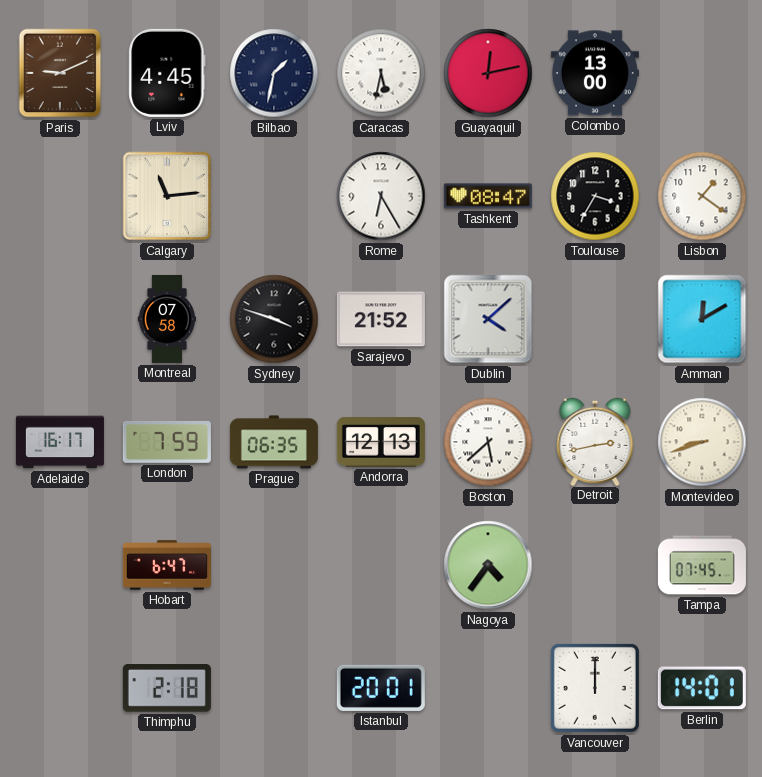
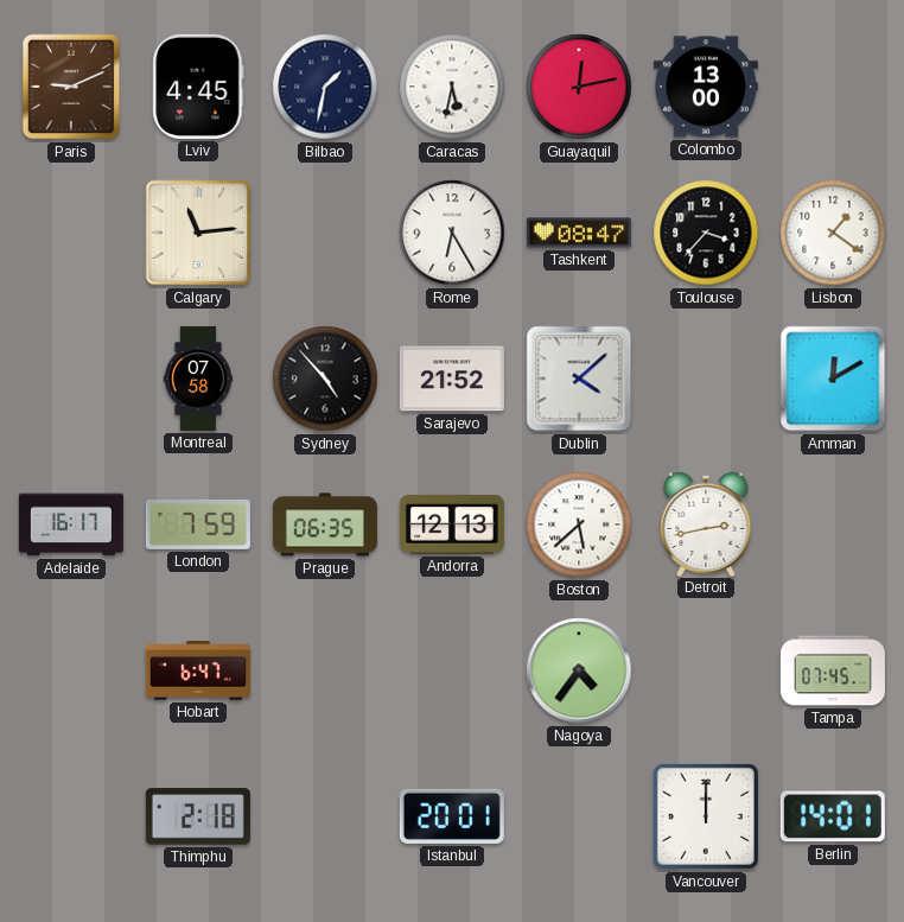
Toulouse: 3:35 -> 3:37 (706, 233)
Sydney: 3:48 -> 4:53 (325, 379)
Montevideo: 8:42 -> none (702, 442)
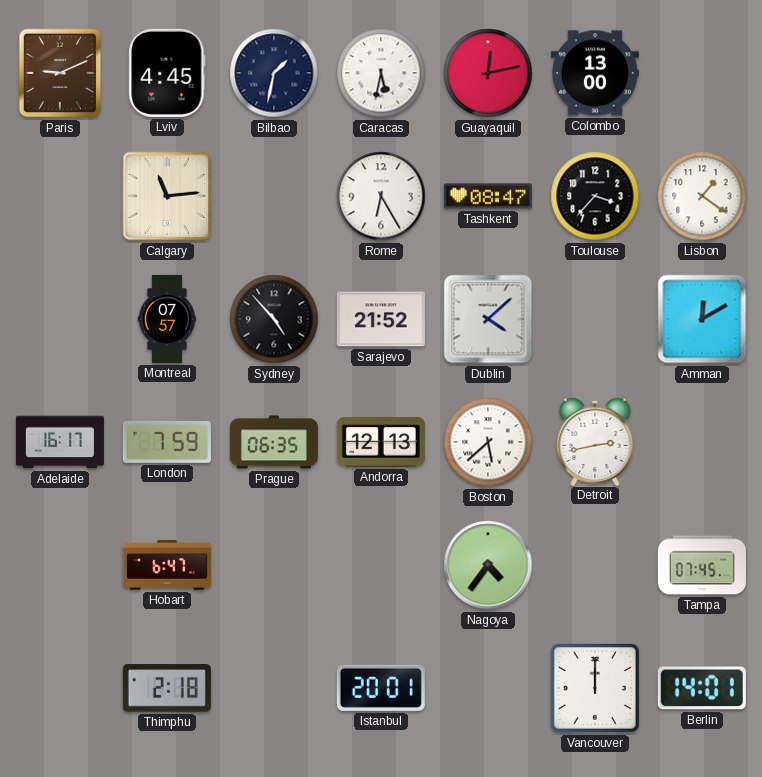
Montreal: 07:58 -> 07:57 (167, 319)
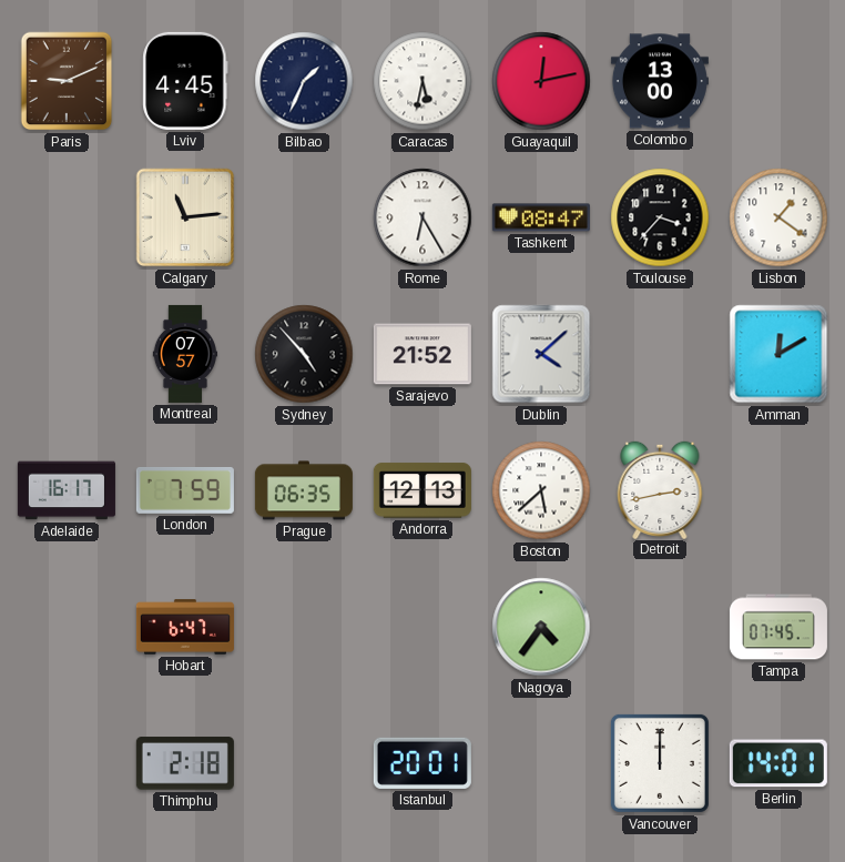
Bilbao: 1:32 -> 1:34 (304, 81)
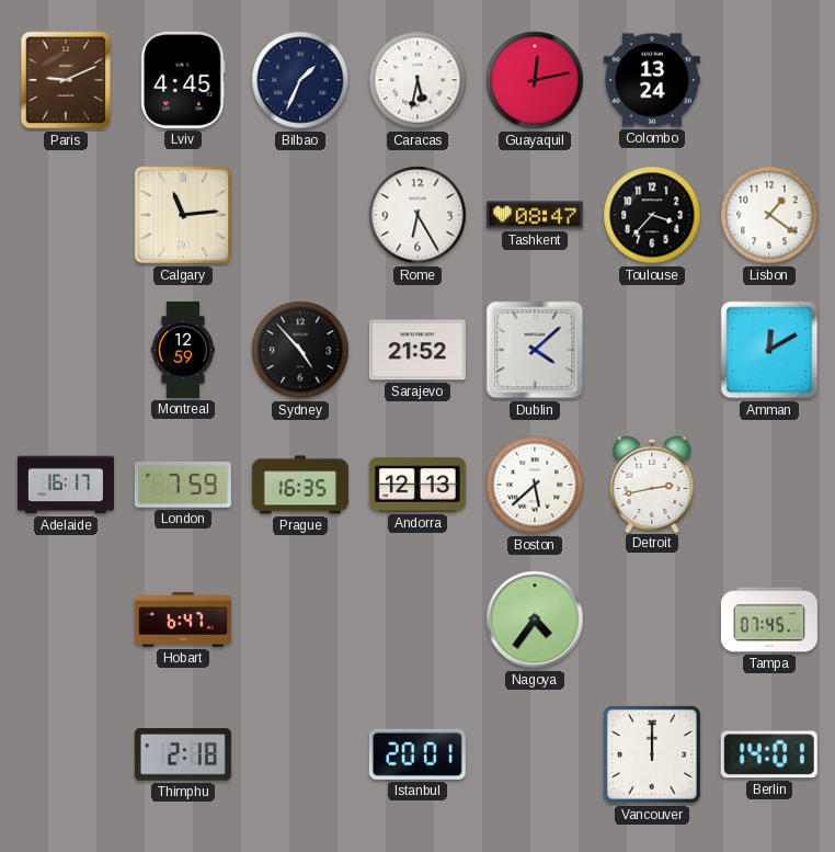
Colombo: 13:00 -> 13:24 (652, 80)
Montreal: 07:57 -> 12:59 (183, 350)
Prague: 06:35 -> 16:35 (300, 485)
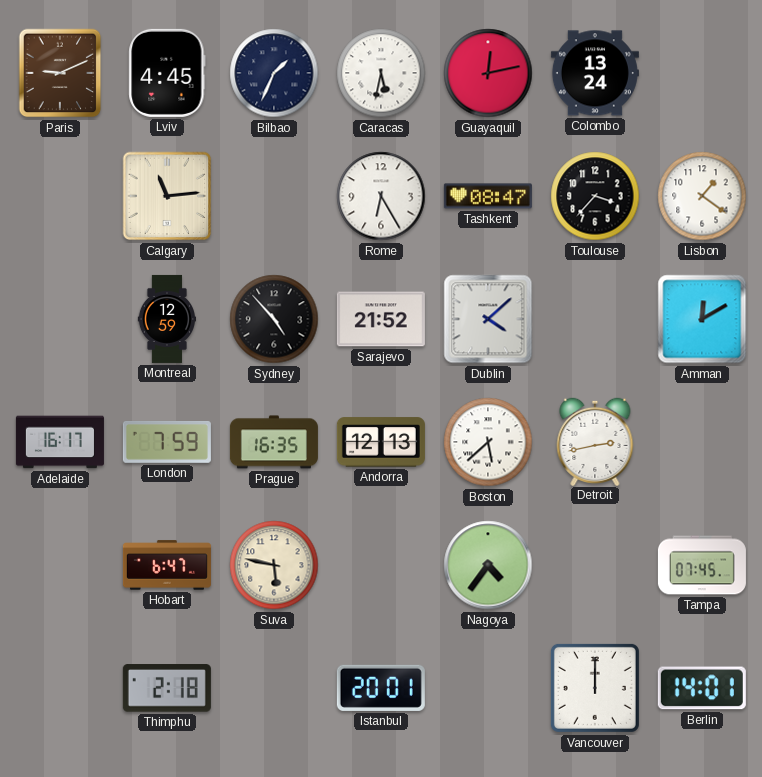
Suva: none -> 5:47 (274, 565)
